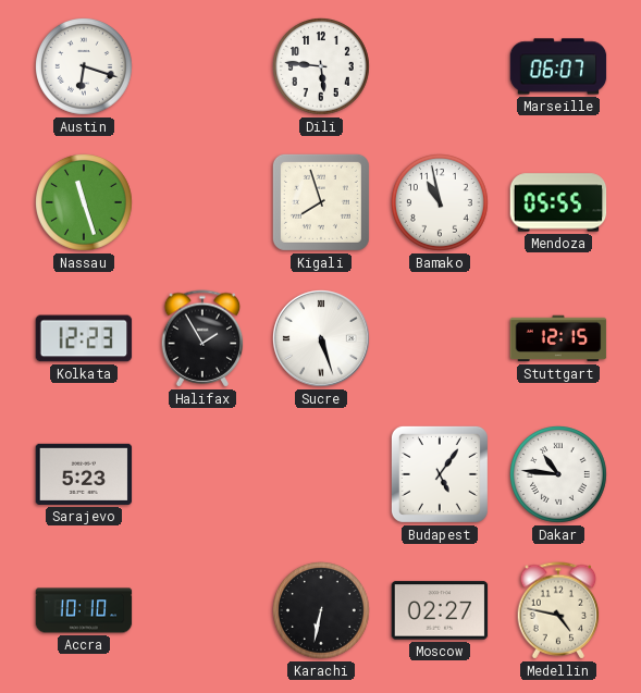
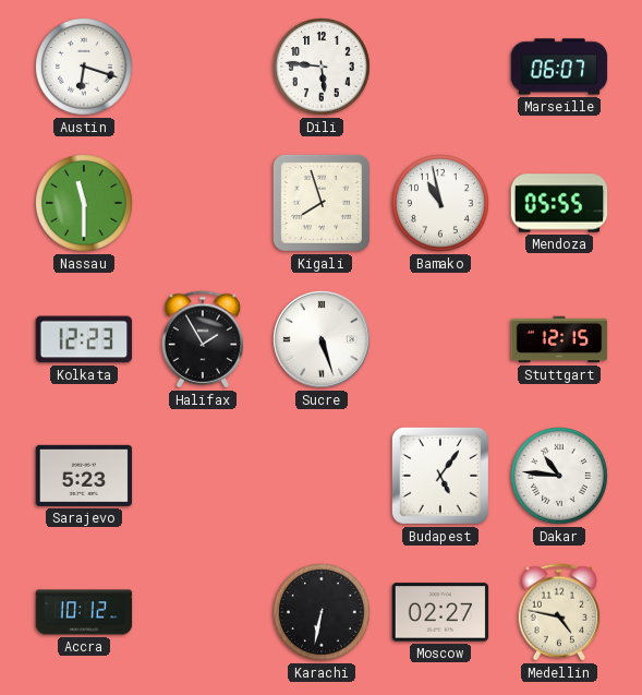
Nassau: 11:27 -> 11:30 (85, 204)
Accra: 10:10 -> 10:12 (84, 612)
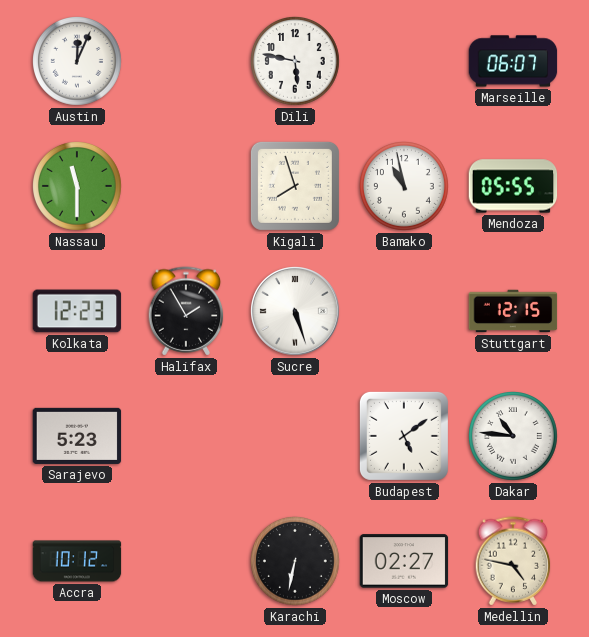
Austin: 6:18 -> 12:04 (78, 62)
Dili: 5:46 -> 5:47 (296, 62)
Budapest: 5:06 -> 5:09 (404, 436)
